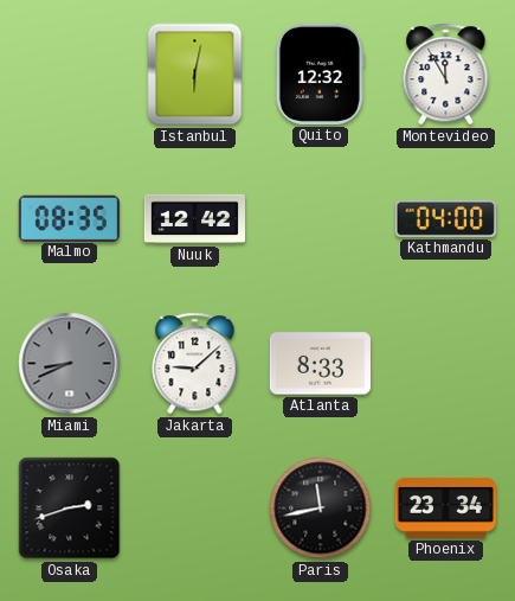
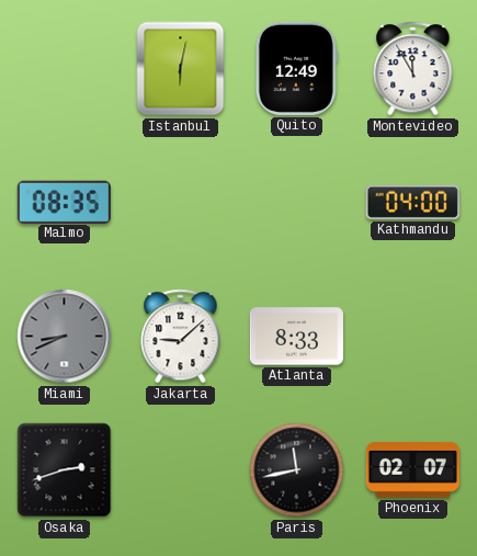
Quito: 12:32 -> 12:49 (296, 68)
Nuuk: 12:42 -> none (194, 219)
Phoenix: 23:34 -> 02:07 (412, 469)
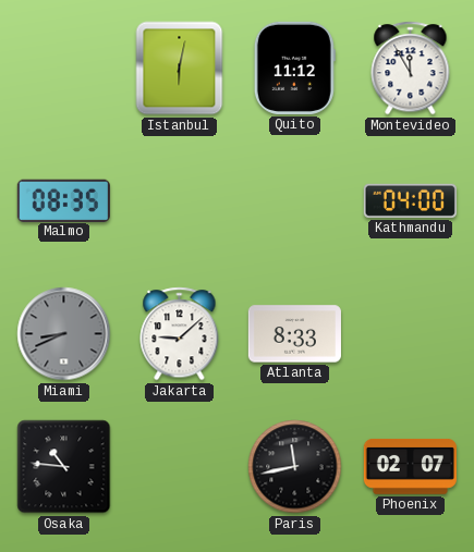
Quito: 12:49 -> 11:12 (294, 68)
Osaka: 2:42 -> 10:46 (64, 467)
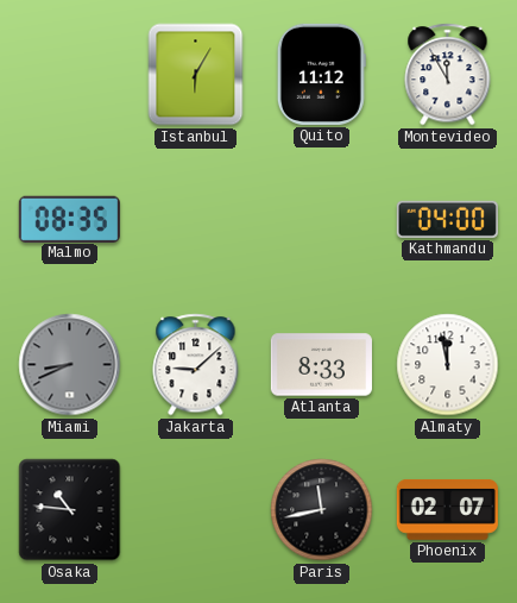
Istanbul: 6:02 -> 6:05 (196, 75)
Almaty: none -> 11:58 (448, 365)
